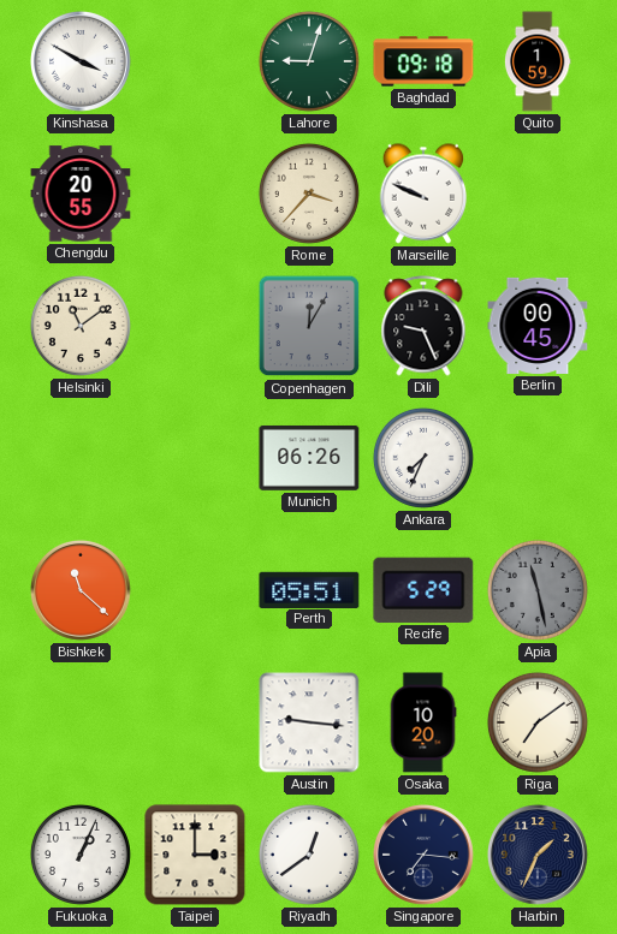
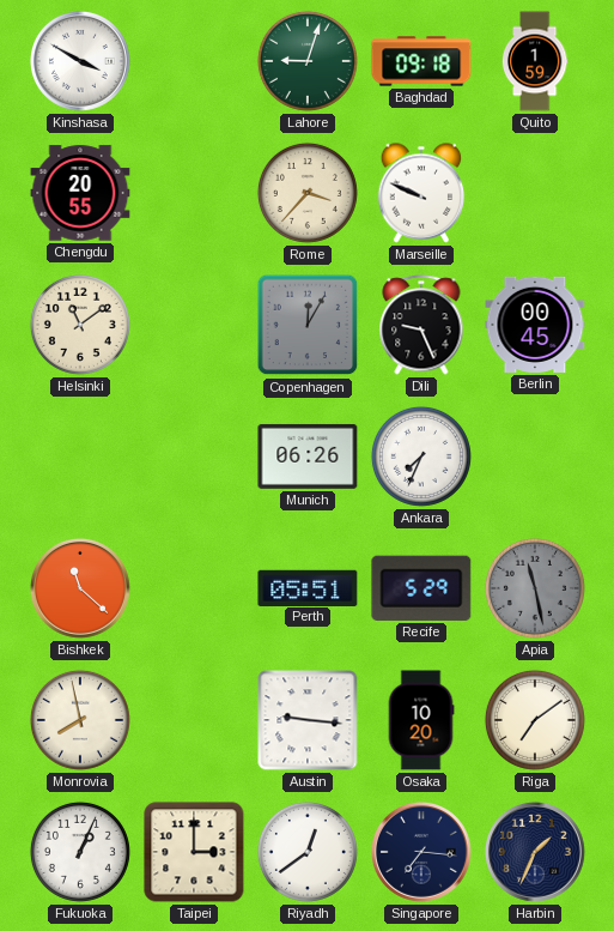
Monrovia: none -> 7:58 (80, 720)
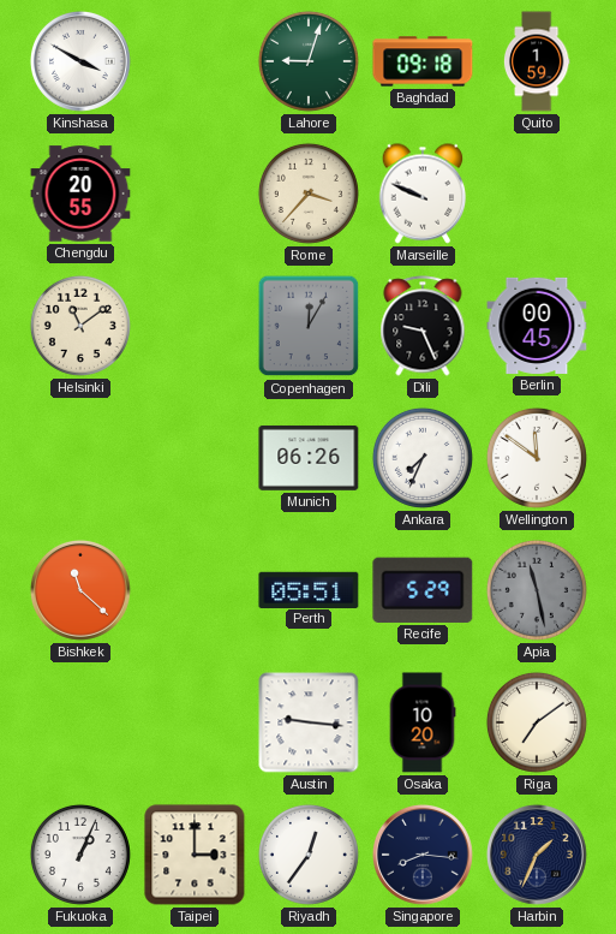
Wellington: none -> 11:51 (537, 458)
Monrovia: 7:58 -> none (80, 720)
Riyadh: 12:39 -> 12:36 (309, 855)
Singapore: 7:16 -> 8:16 (424, 856)
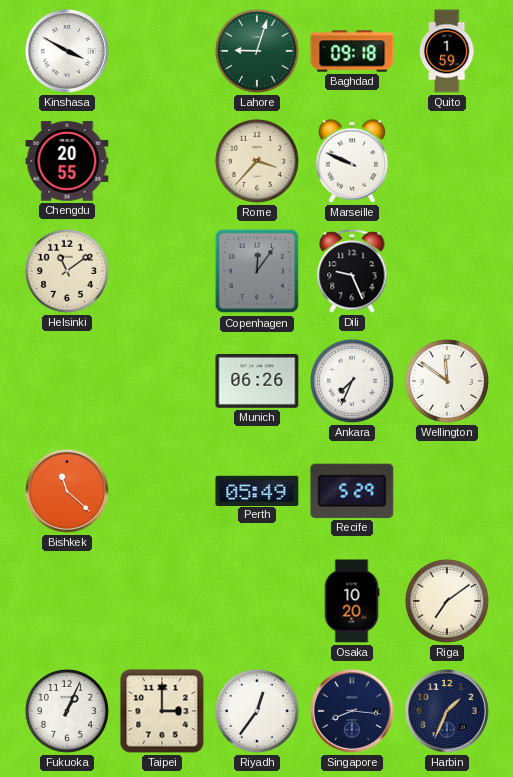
Copenhagen: 12:05 -> 12:06 (257, 271)
Berlin: 00:45 -> none (537, 326)
Perth: 05:51 -> 05:49 (257, 490)
Apia: 11:28 -> none (537, 590)
Austin: 9:16 -> none (309, 722)
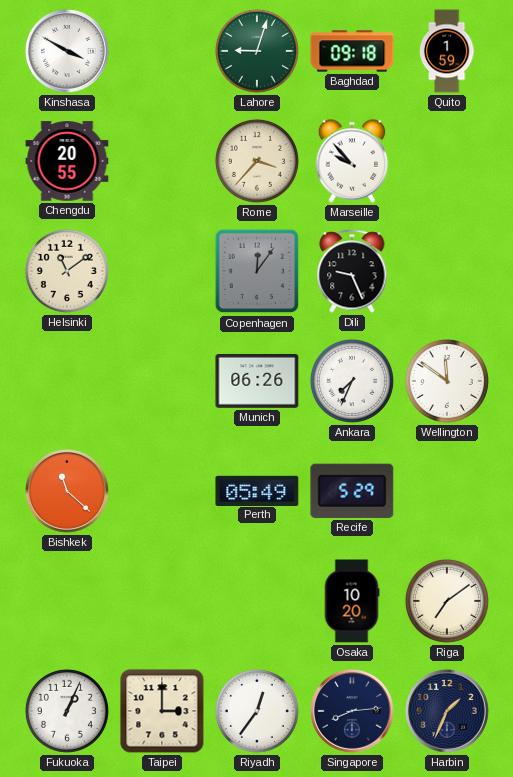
Marseille: 9:49 -> 9:53 (352, 161)
Singapore: 8:16 -> 8:14 (353, 712)
